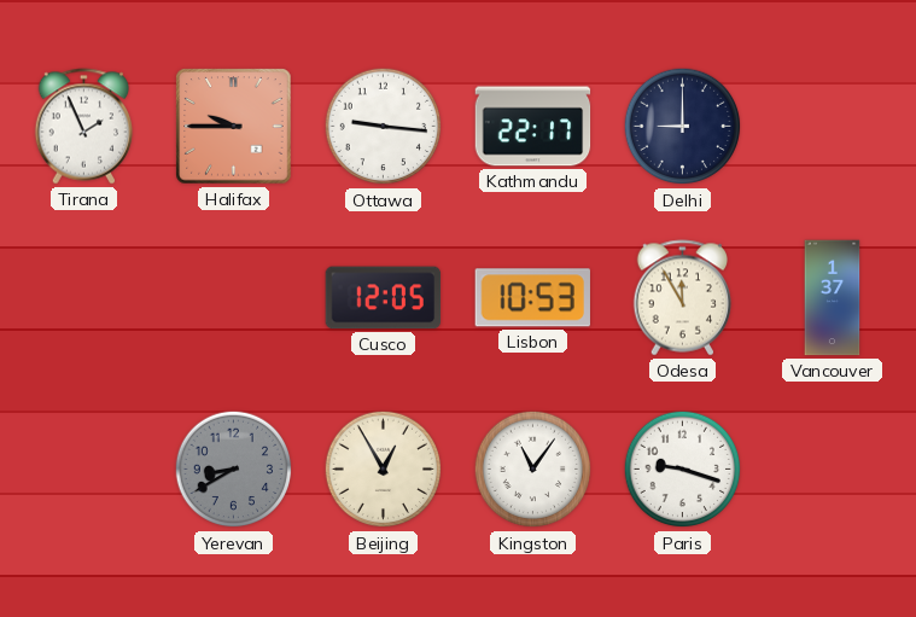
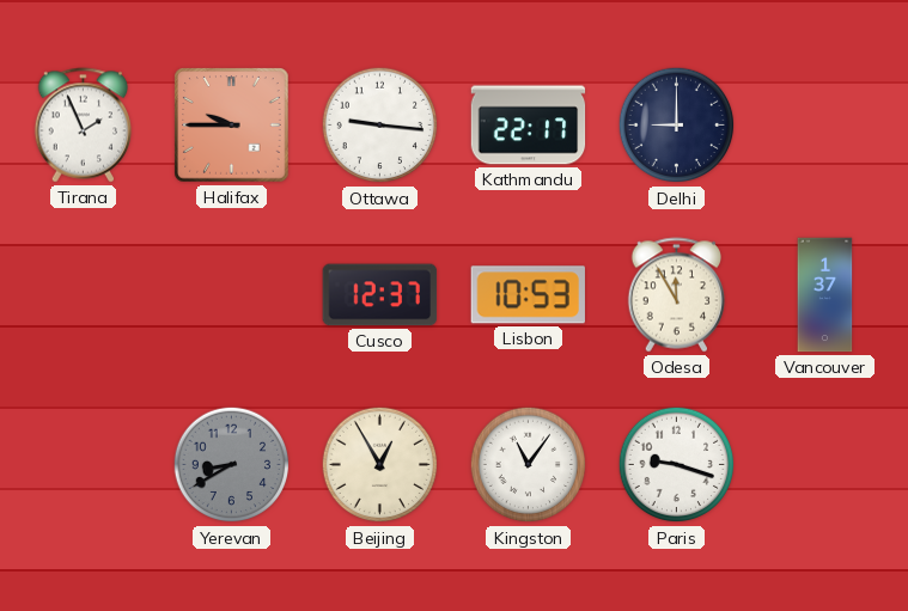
Cusco: 12:05 -> 12:37 (380, 295)
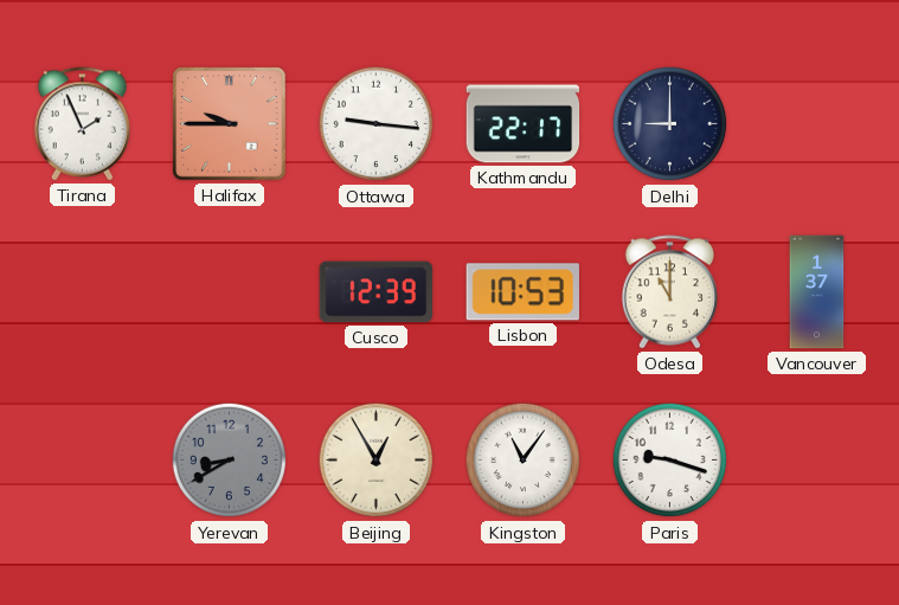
Cusco: 12:37 -> 12:39 (377, 292)
Odesa: 11:55 -> 11:00 (670, 292)
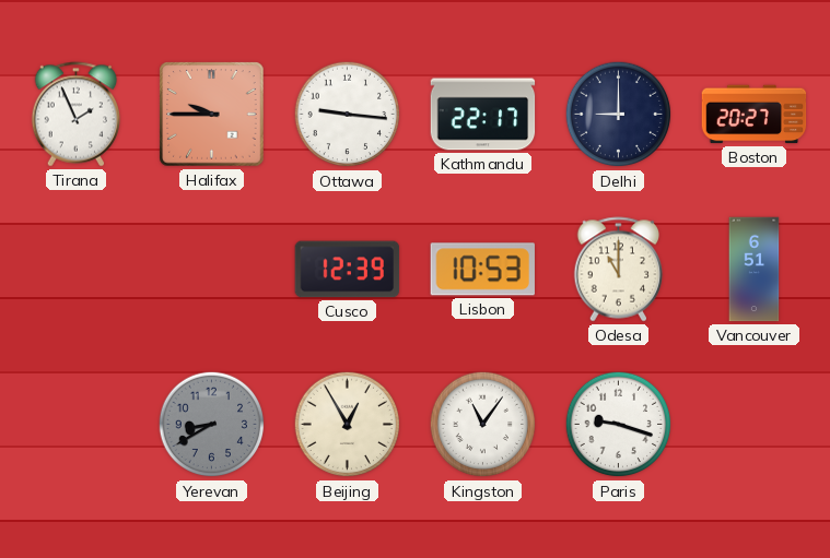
Boston: none -> 20:27 (755, 115)
Vancouver: 1:37 -> 6:51 (755, 270)
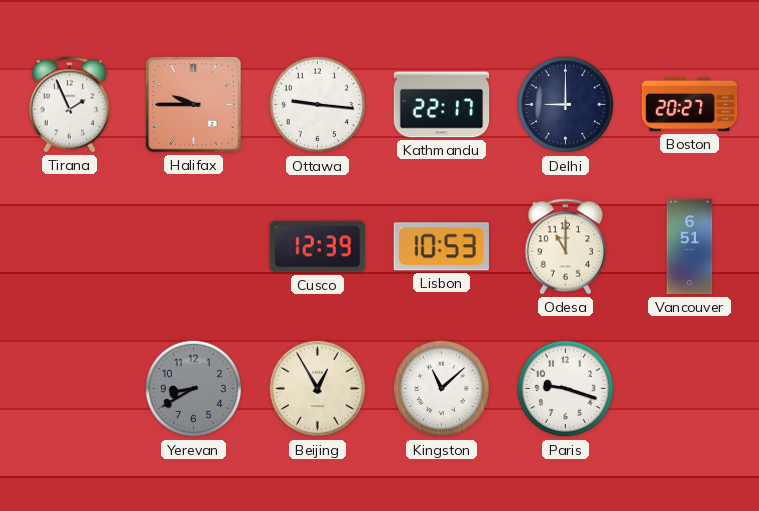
Kingston: 11:06 -> 11:08 (442, 389)
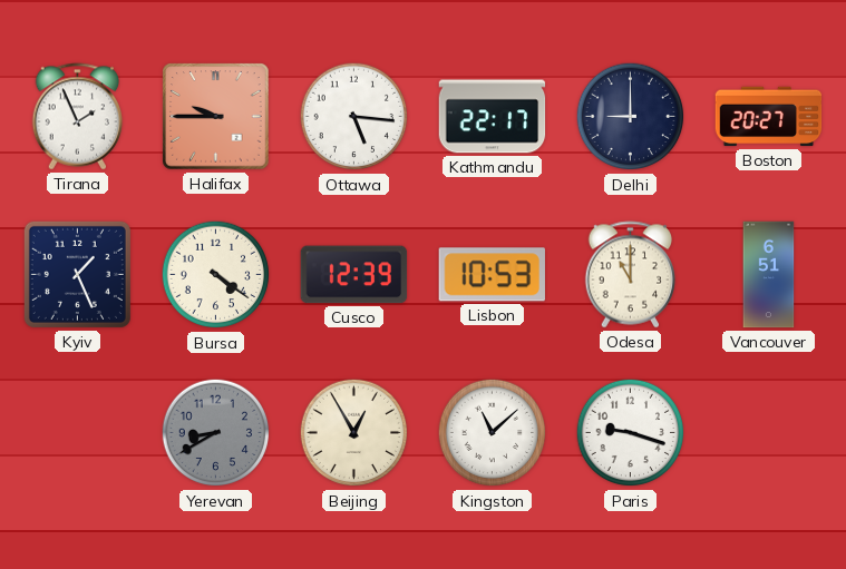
Ottawa: 9:16 -> 5:16 (354, 117)
Kyiv: none -> 1:26 (77, 274)
Bursa: none -> 4:21 (216, 275)
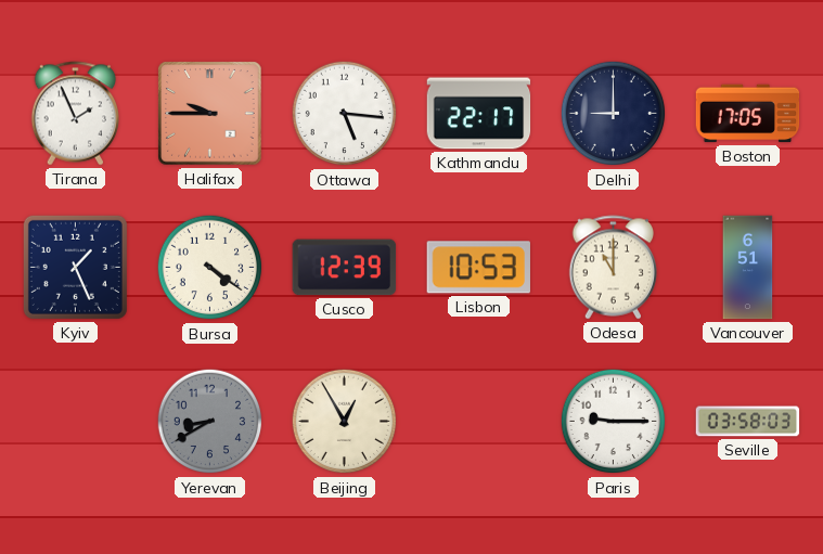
Boston: 20:27 -> 17:05 (748, 114)
Kingston: 11:08 -> none (493, 433)
Paris: 9:18 -> 9:15 (614, 422)
Seville: none -> 03:58 (748, 422)
